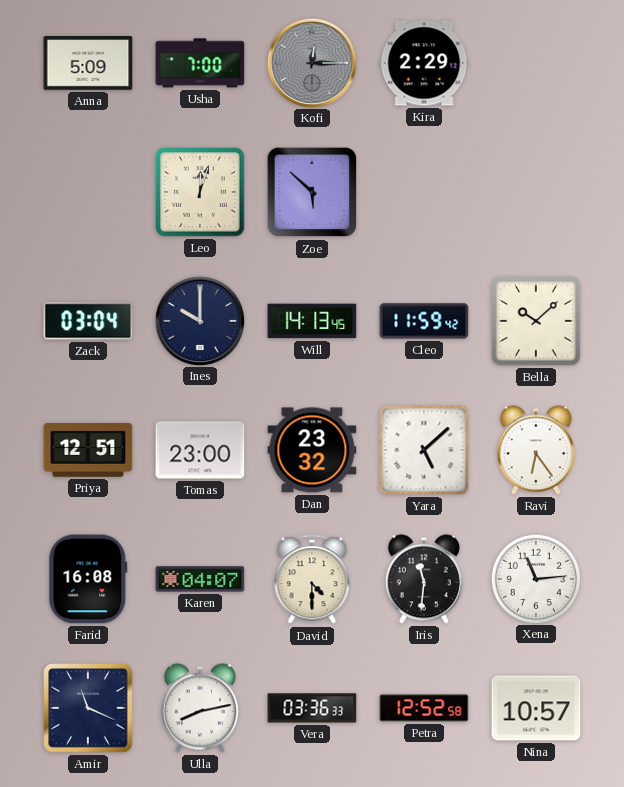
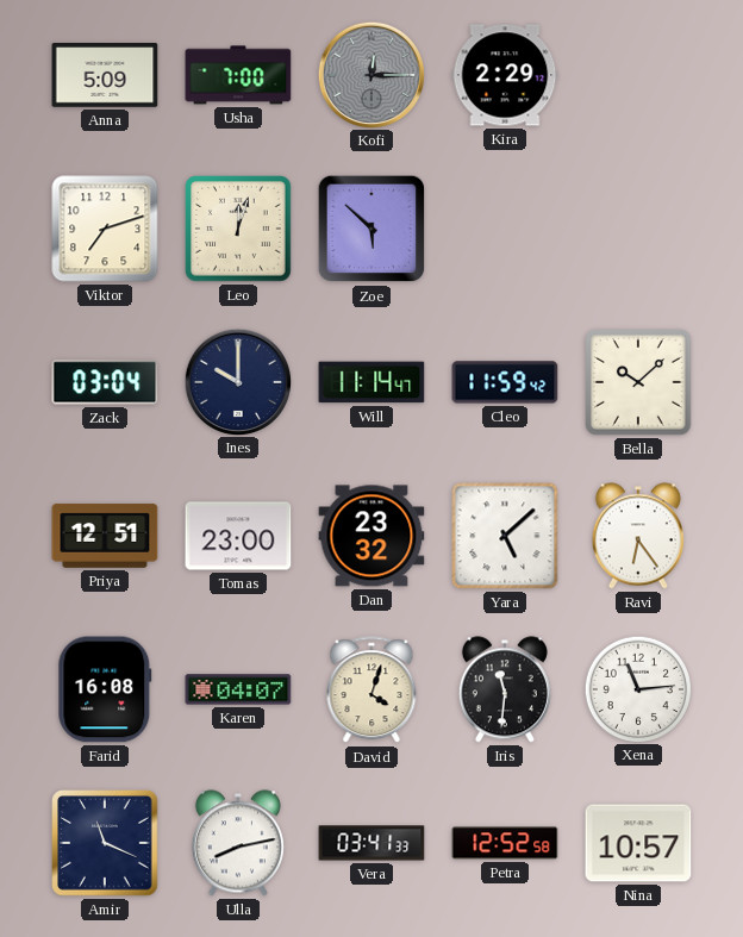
Viktor: none -> 7:12 (105, 229)
Will: 14:13 -> 11:14 (371, 382)
David: 4:30 -> 4:03 (371, 691)
Vera: 03:36 -> 03:41 (371, 843)
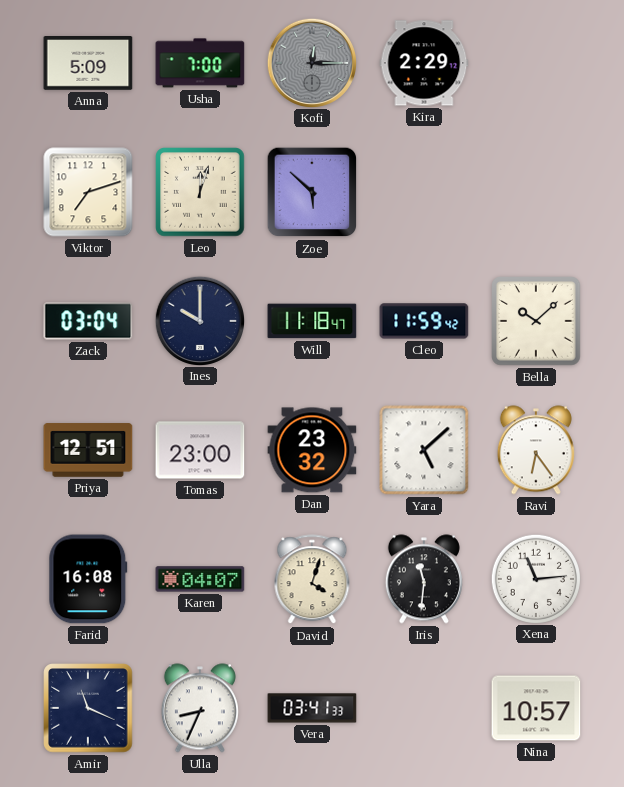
Will: 11:14 -> 11:18 (312, 321)
Ulla: 8:13 -> 8:34 (200, 708)
Petra: 12:52 -> none (505, 843)
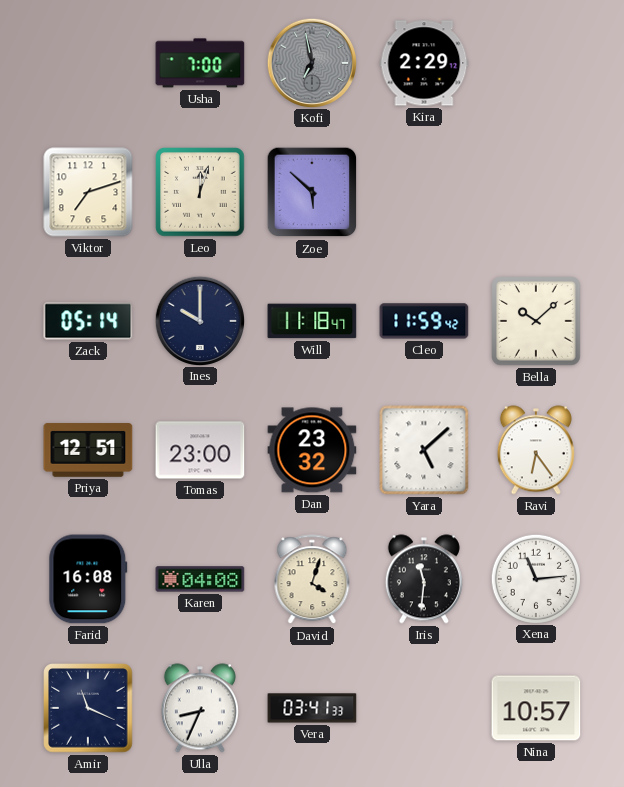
Anna: 5:09 -> none (88, 64)
Kofi: 12:15 -> 6:58 (311, 62)
Zack: 03:04 -> 05:14 (88, 321)
Karen: 04:07 -> 04:08 (200, 579)
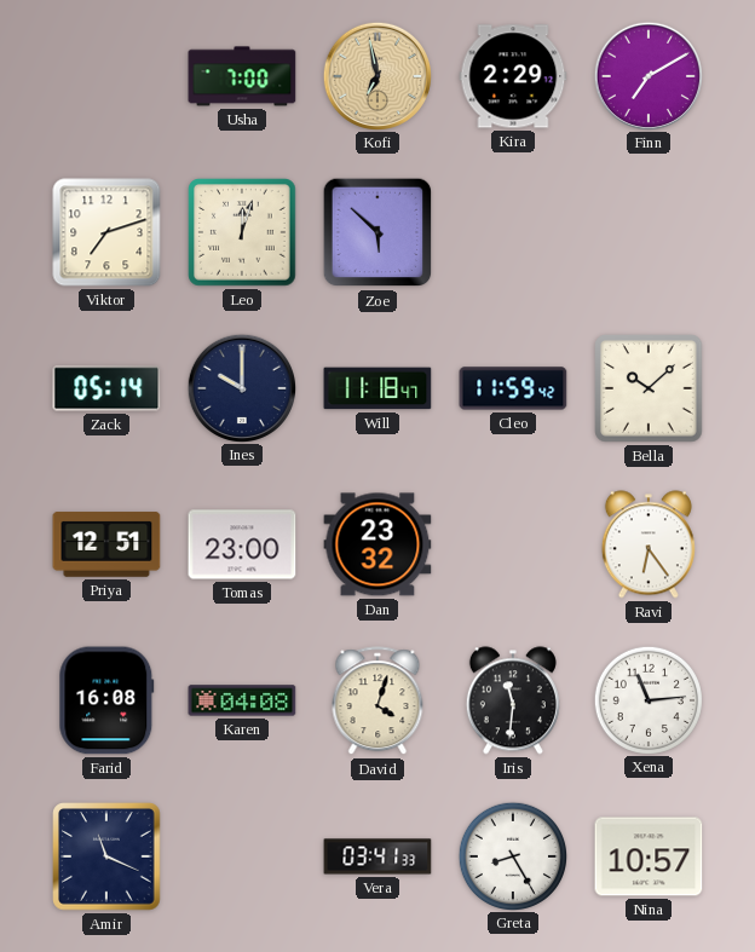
Kofi dial: grey -> champagne (376, 75)
Finn: none -> 7:10 (647, 75)
Yara: 5:08 -> none (424, 450)
Ulla: 8:34 -> none (200, 708)
Greta: none -> 8:25 (512, 855)
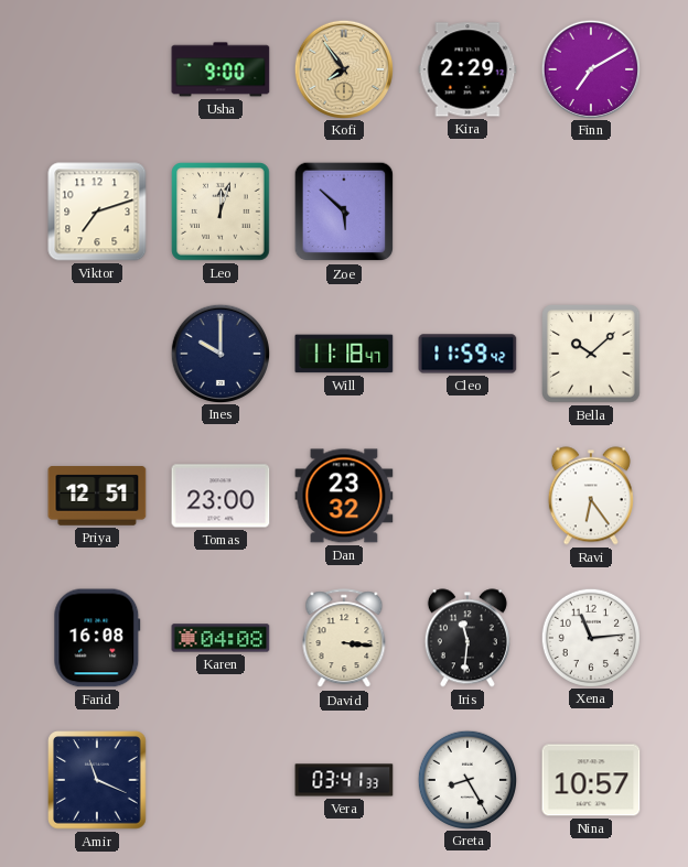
Usha: 7:00 -> 9:00 (221, 69)
Kofi: 6:58 -> 7:54 (343, 68)
Zack: 05:14 -> none (106, 388)
David: 4:03 -> 3:16 (344, 639)
